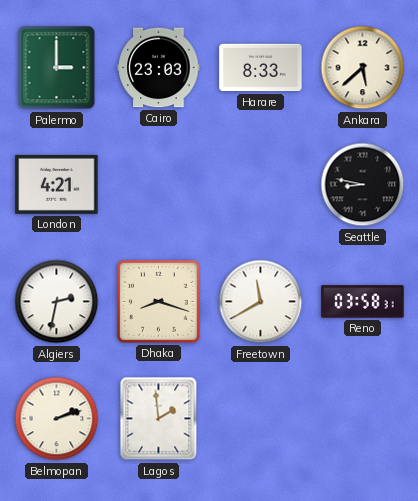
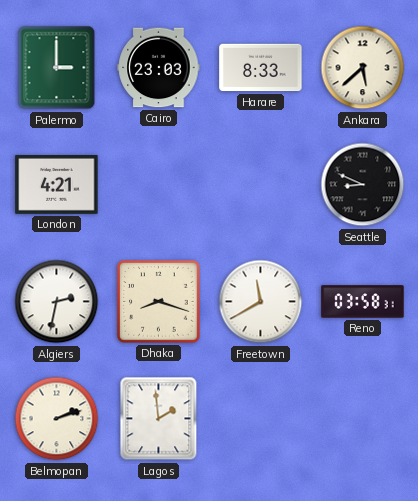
Seattle: 8:47 -> 8:49 (363, 185)
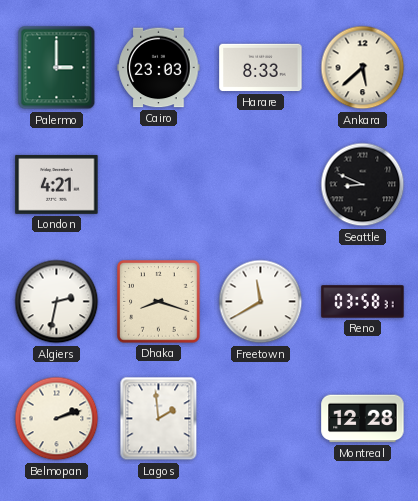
Montreal: none -> 12:28 (363, 419)
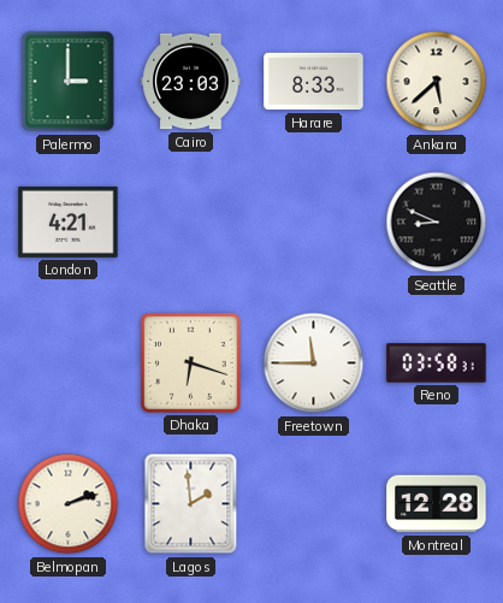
Algiers: 2:32 -> none (57, 302)
Dhaka: 8:18 -> 6:18 (191, 363)
Freetown: 11:40 -> 11:45 (314, 363)
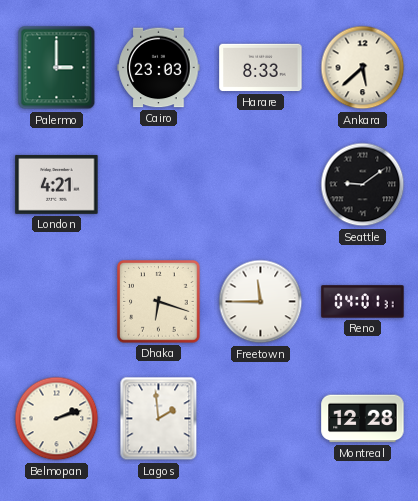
Seattle: 8:49 -> 9:09 (363, 185)
Reno: 03:58 -> 04:01 (363, 302)
